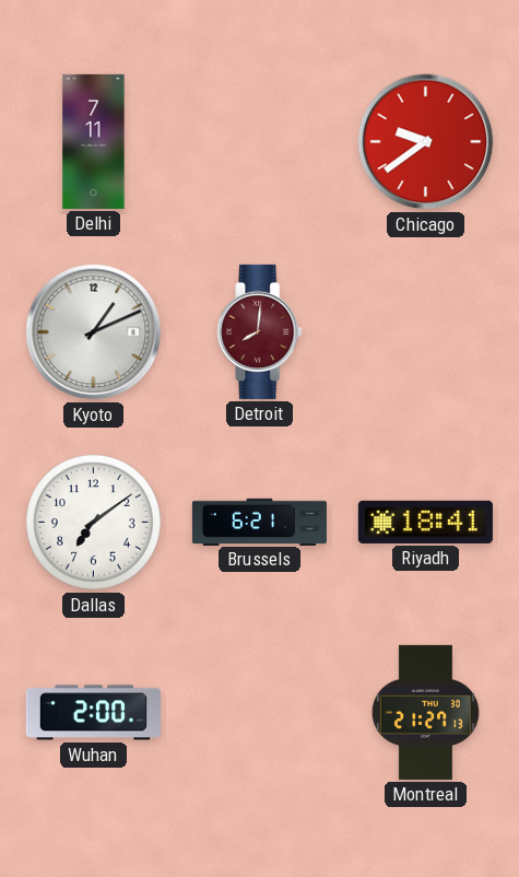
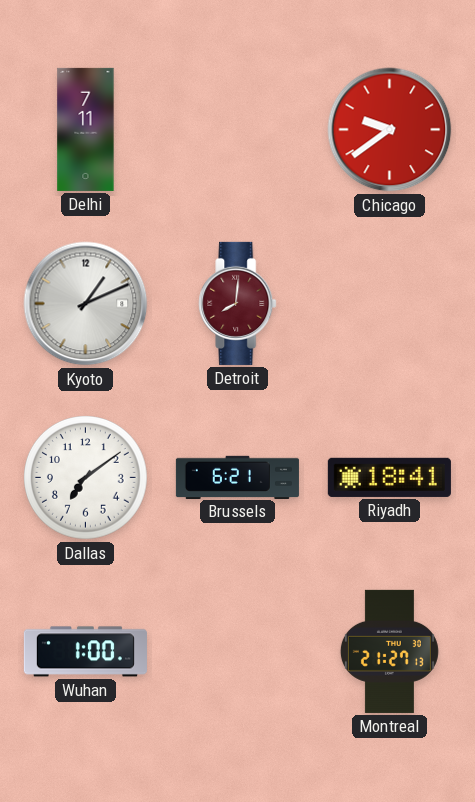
Wuhan: 2:00 -> 1:00 (85, 652)
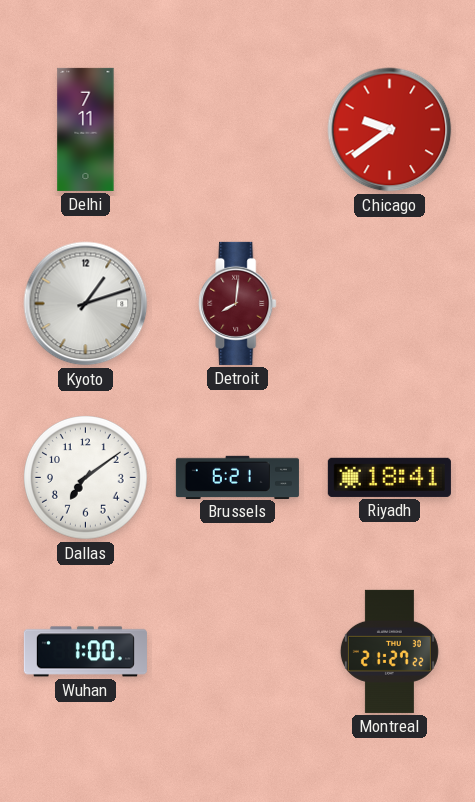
Kyoto: 1:11 -> 1:12 (86, 304)
Montreal: 21:27:13 -> 21:27:22 (389, 651)
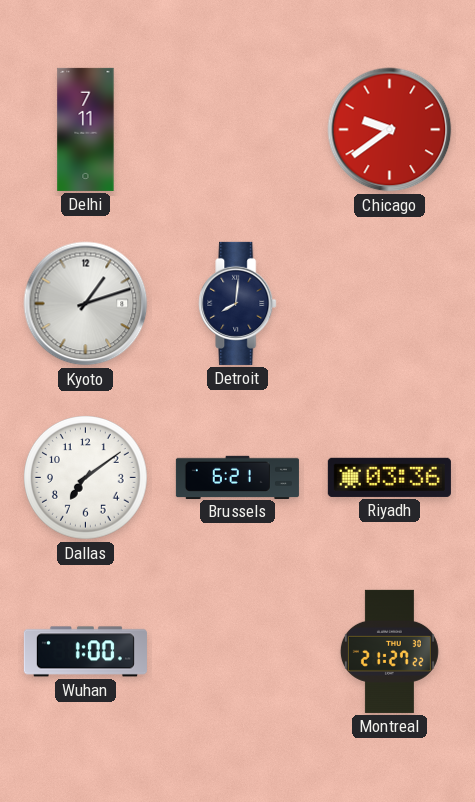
Detroit dial: burgundy -> navy (238, 303)
Riyadh: 18:41 -> 03:36 (389, 477)
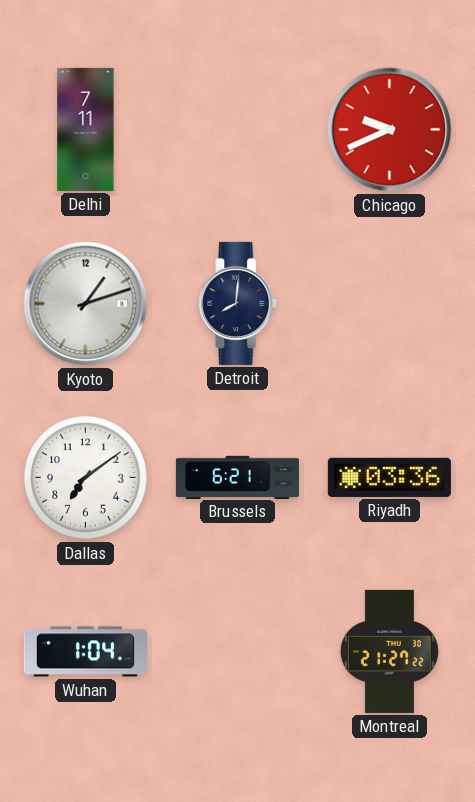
Chicago: 9:39 -> 9:41 (390, 130)
Wuhan: 1:00 -> 1:04 (85, 652)
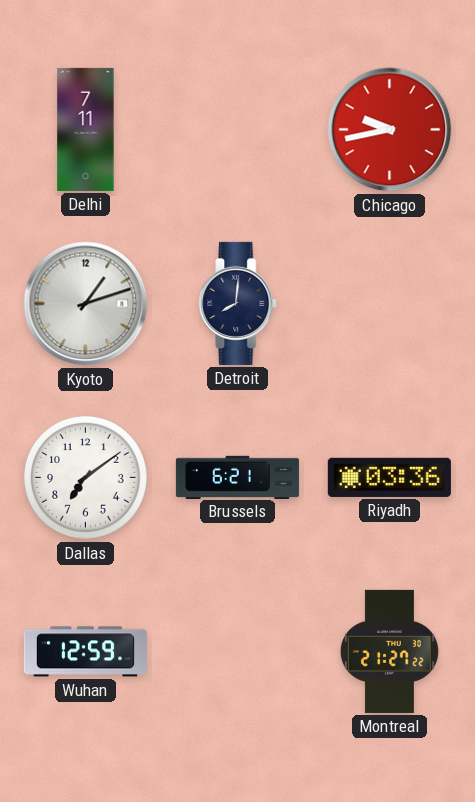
Chicago: 9:41 -> 9:43 (390, 130)
Wuhan: 1:04 -> 12:59 (85, 652)
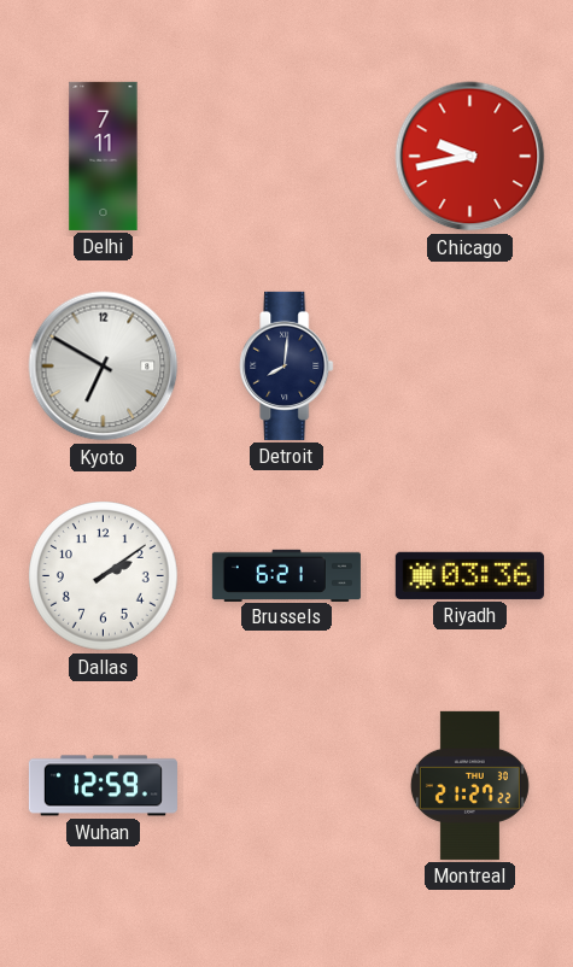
Kyoto: 1:12 -> 6:50 (104, 367)
Dallas: 7:09 -> 2:09 (104, 576)
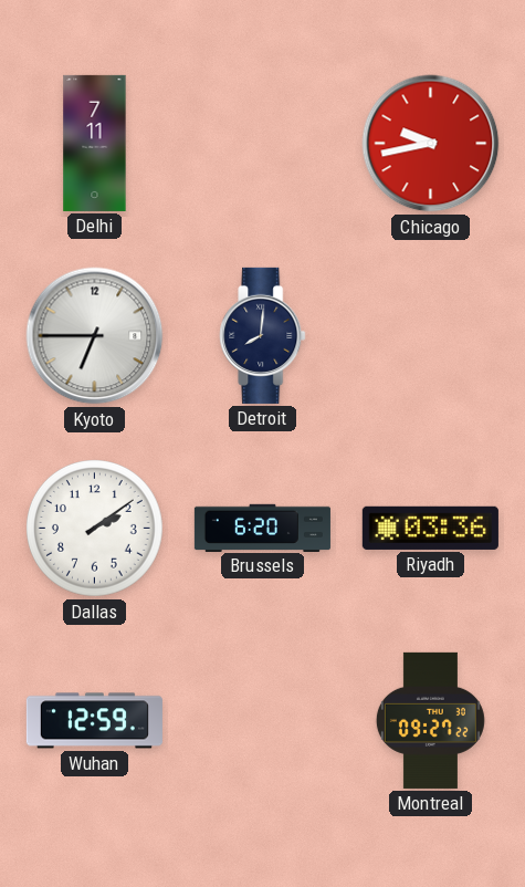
Kyoto: 6:50 -> 6:45 (95, 336)
Brussels: 6:21 -> 6:20 (262, 528)
Montreal: 21:27 -> 09:27 (430, 720)
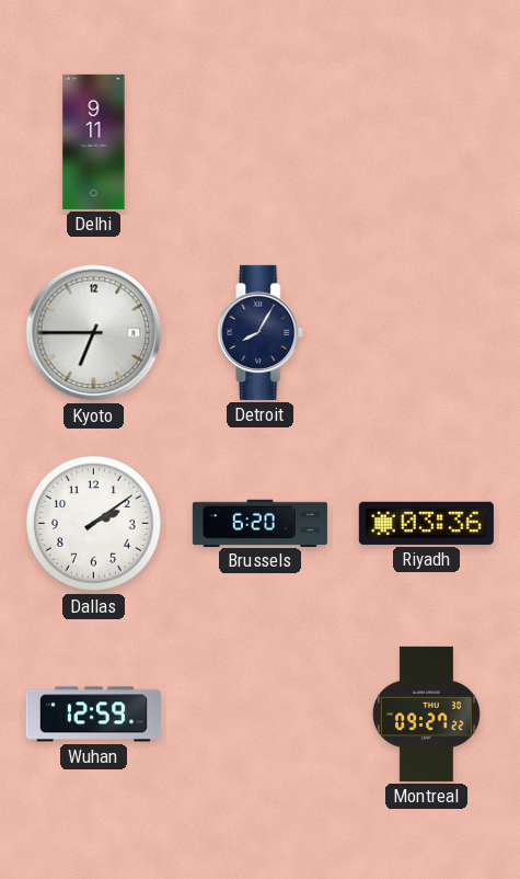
Delhi: 7:11 -> 9:11 (94, 141)
Chicago: 9:43 -> none (431, 144)
Detroit: 8:01 -> 8:05 (261, 332)
